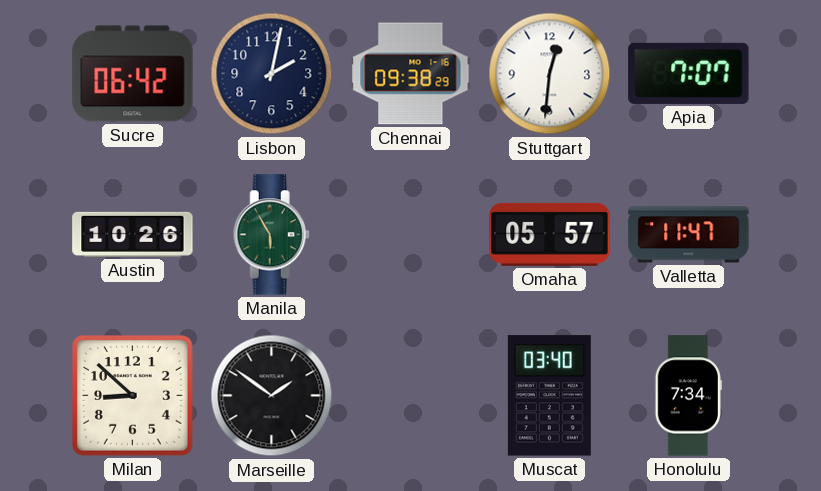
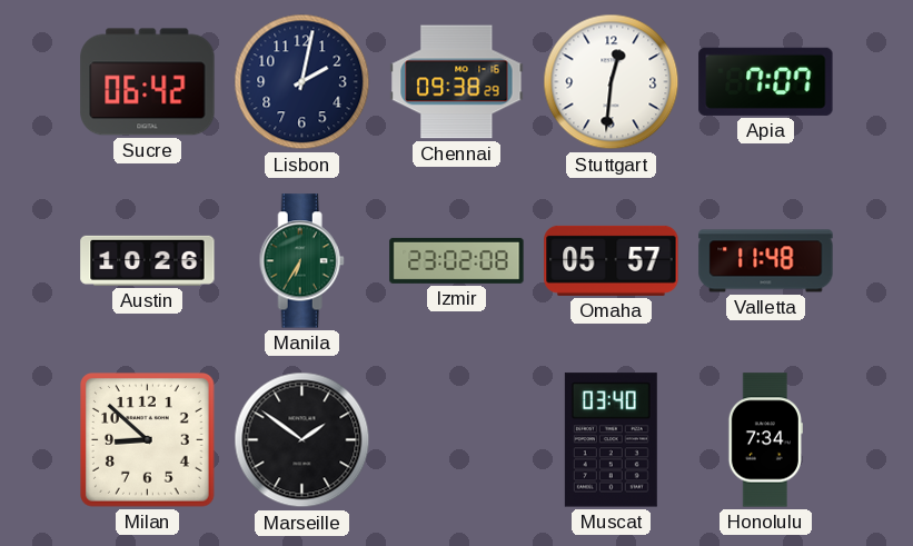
Manila: 5:55 -> 6:35 (301, 261)
Izmir: none -> 23:02 (457, 260)
Valletta: 11:47 -> 11:48 (766, 261)
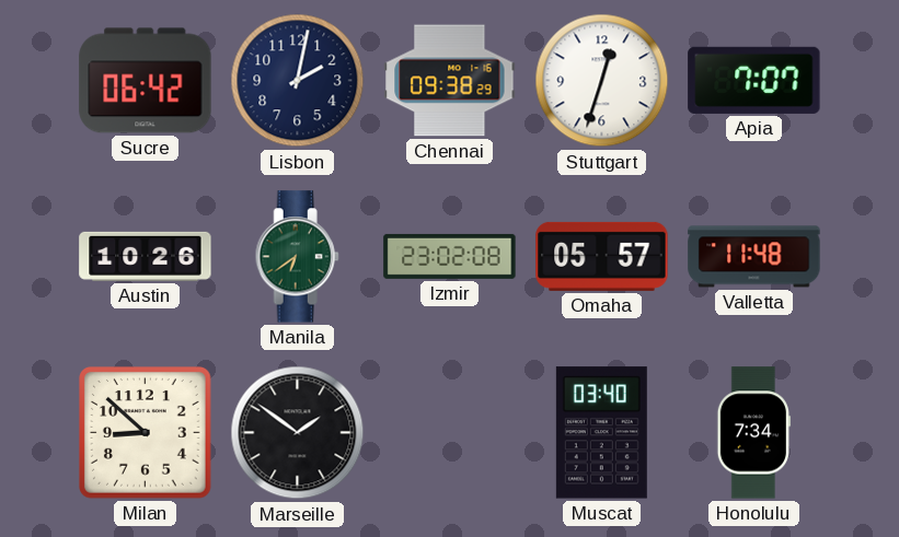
Stuttgart: 12:31 -> 12:33 (602, 81)
Manila: 6:35 -> 6:39 (297, 257)
